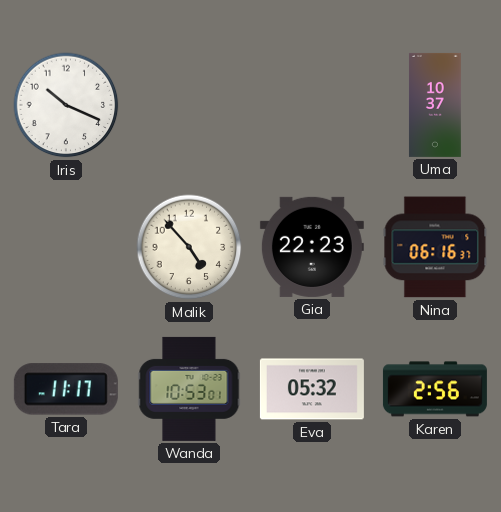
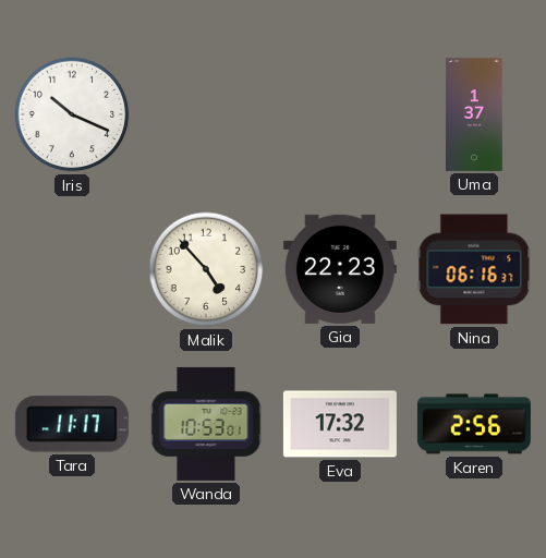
Uma: 10:37 -> 1:37 (474, 114)
Eva: 05:32 -> 17:32 (340, 424)
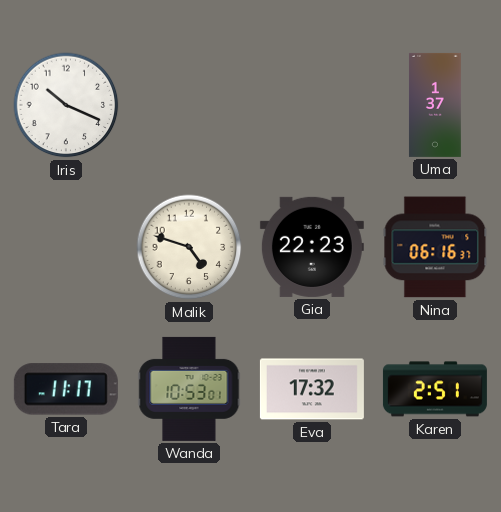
Malik: 4:53 -> 4:48 (189, 247)
Karen: 2:56 -> 2:51 (435, 389)
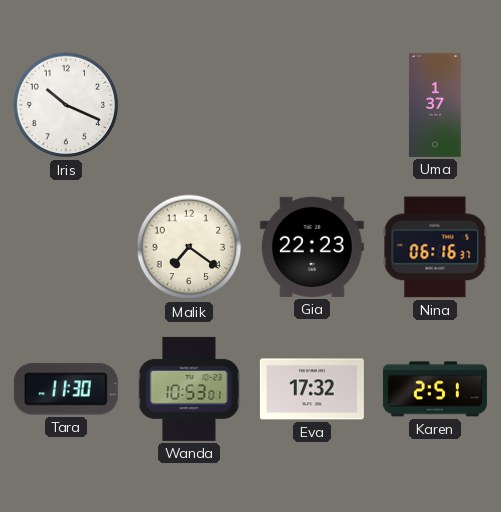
Malik: 4:48 -> 7:21 (189, 247)
Tara: 11:17 -> 11:30 (66, 389)
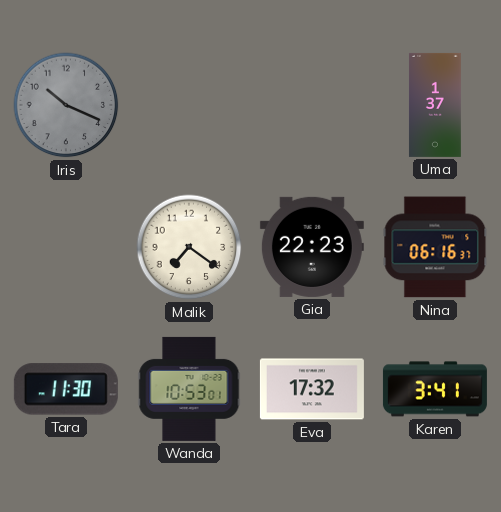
Iris dial: white -> grey (66, 105)
Karen: 2:51 -> 3:41 (435, 389)
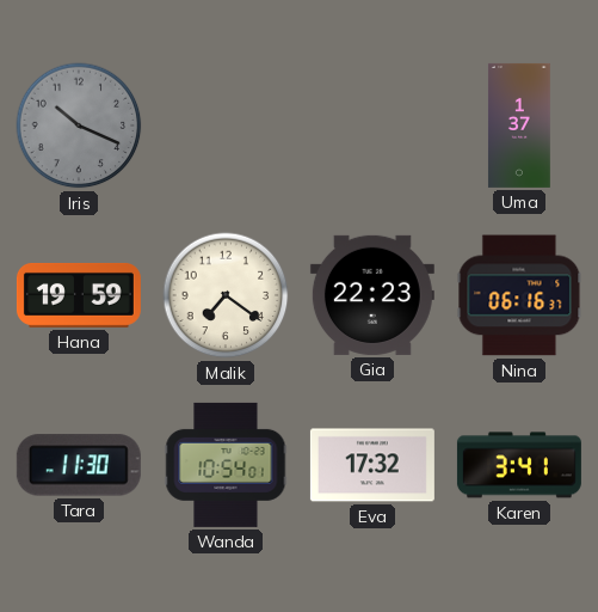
Hana: none -> 19:59 (79, 295)
Wanda: 10:53 -> 10:54 (226, 465)
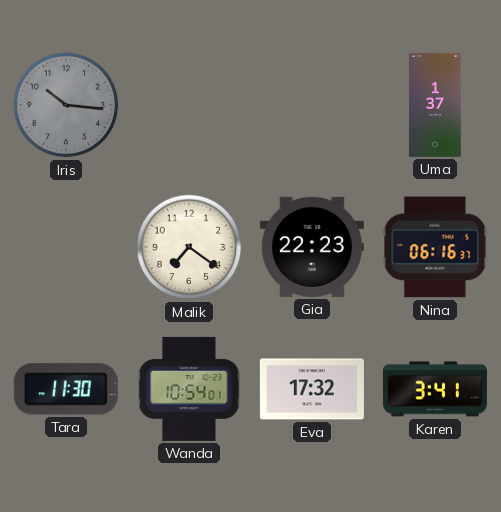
Iris: 10:19 -> 10:16 (66, 105)
Hana: 19:59 -> none (79, 295)
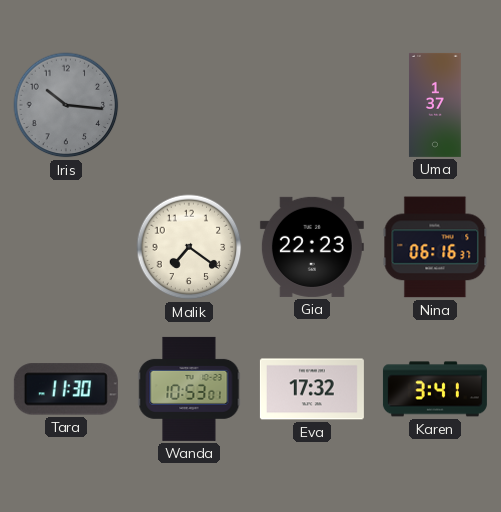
Wanda: 10:54 -> 10:53 (189, 389)
